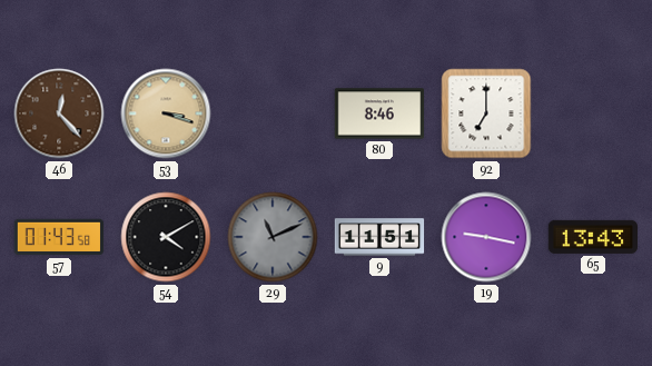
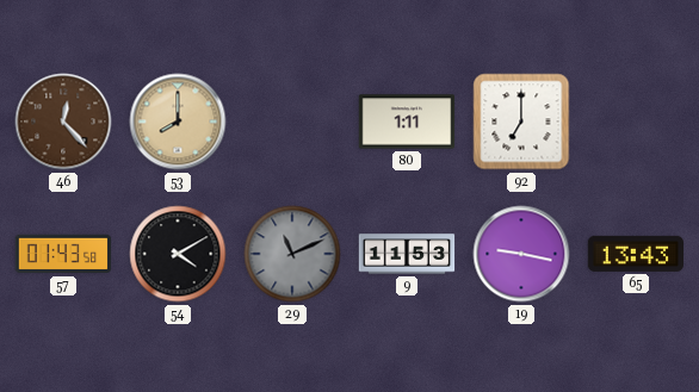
53: 3:18 -> 8:00 (178, 122)
80: 8:46 -> 1:11 (407, 122)
9: 11:51 -> 11:53 (407, 254)
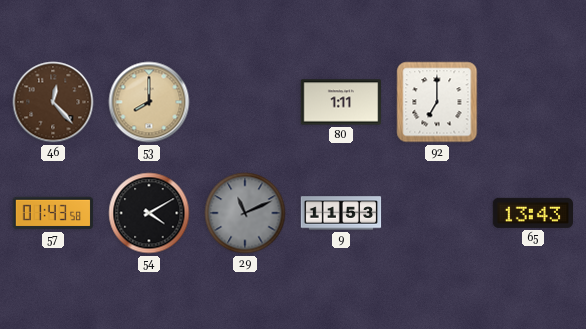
19: 9:17 -> none (521, 254)
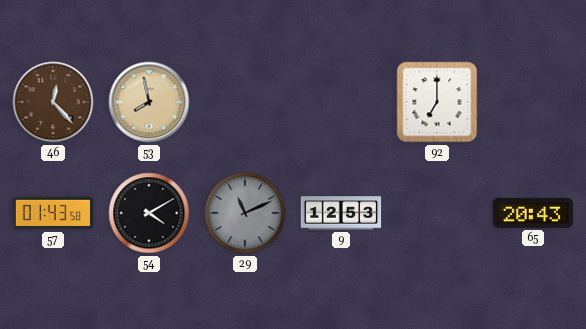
53: 8:00 -> 7:58 (149, 102)
80: 1:11 -> none (341, 102)
9: 11:53 -> 12:53 (341, 213)
65: 13:43 -> 20:43 (533, 213)
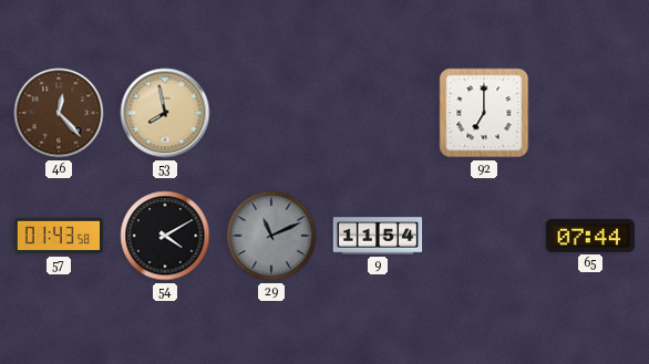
9: 12:53 -> 11:54 (378, 236)
65: 20:43 -> 07:44 (590, 236)
